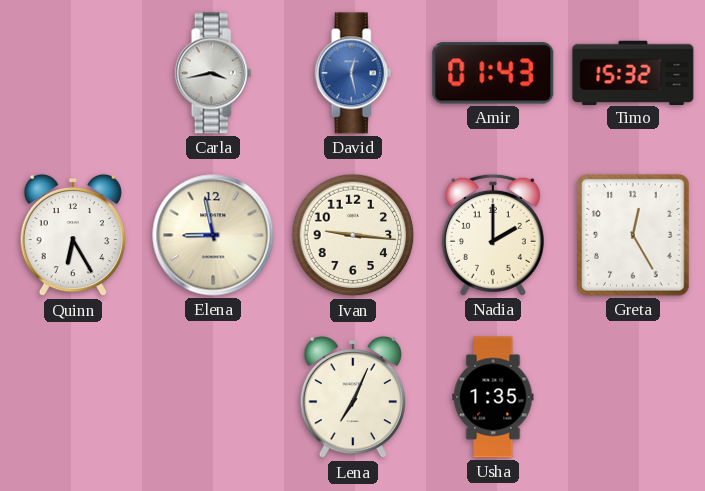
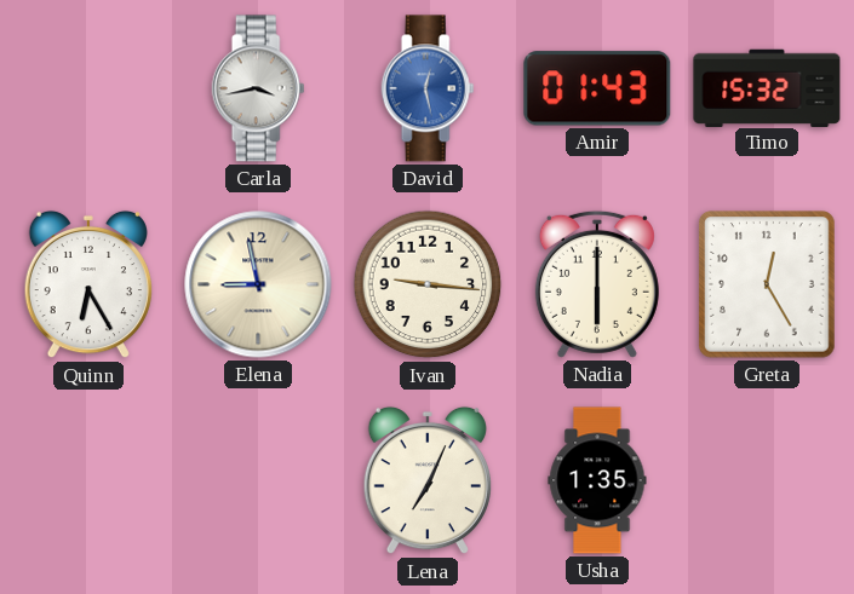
Nadia: 2:00 -> 6:00 (597, 284)
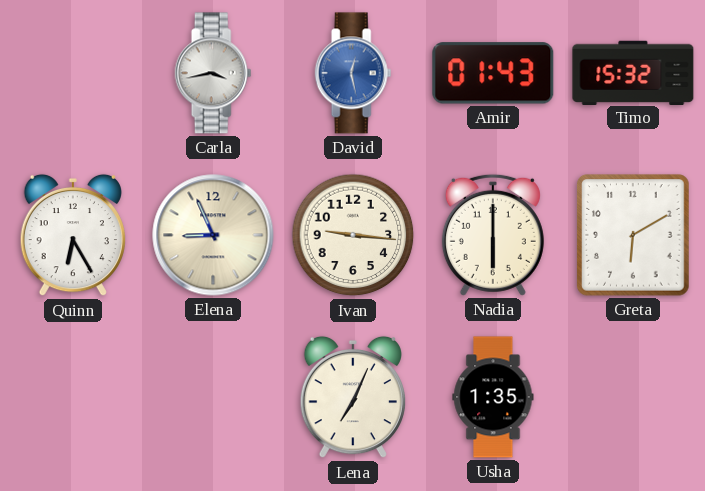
Elena: 8:58 -> 8:56 (213, 235)
Greta: 12:25 -> 6:10 (633, 235)
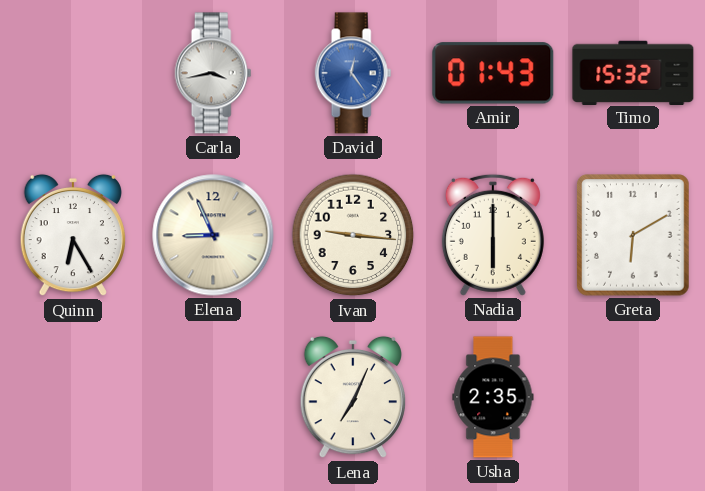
David: 12:28 -> 12:24 (353, 73)
Usha: 1:35 -> 2:35 (493, 397)
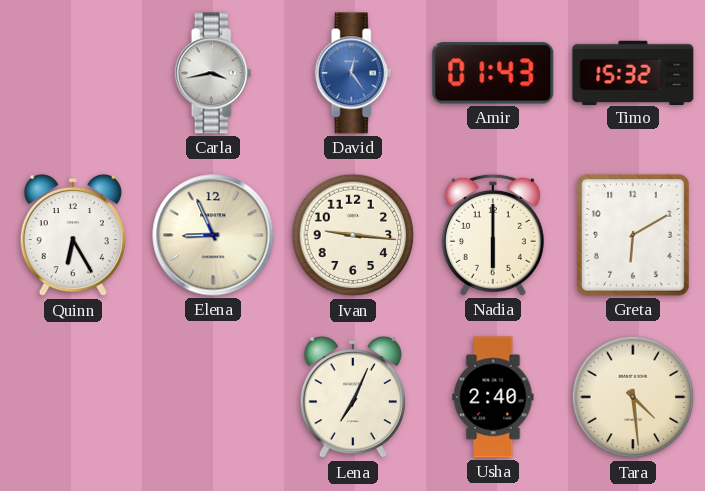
Usha: 2:35 -> 2:40 (493, 397)
Tara: none -> 4:29 (633, 397)
